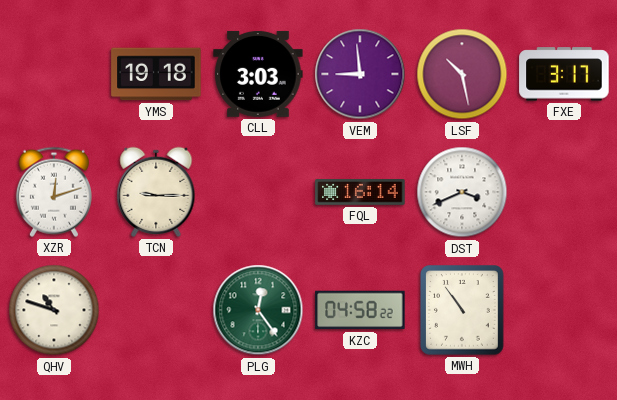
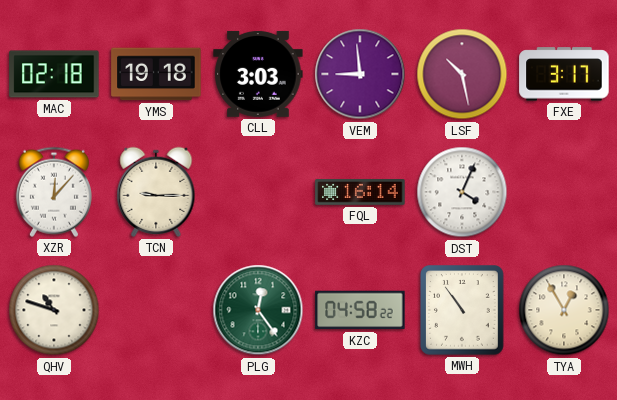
MAC: none -> 02:18 (54, 74)
XZR: 12:12 -> 12:07 (54, 192)
DST: 3:41 -> 4:04 (462, 192)
TYA: none -> 12:55 (564, 310)
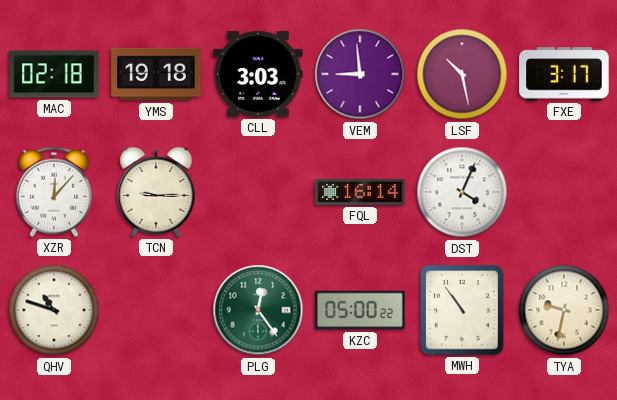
KZC: 04:58 -> 05:00 (360, 310)
TYA: 12:55 -> 9:32 (564, 310)
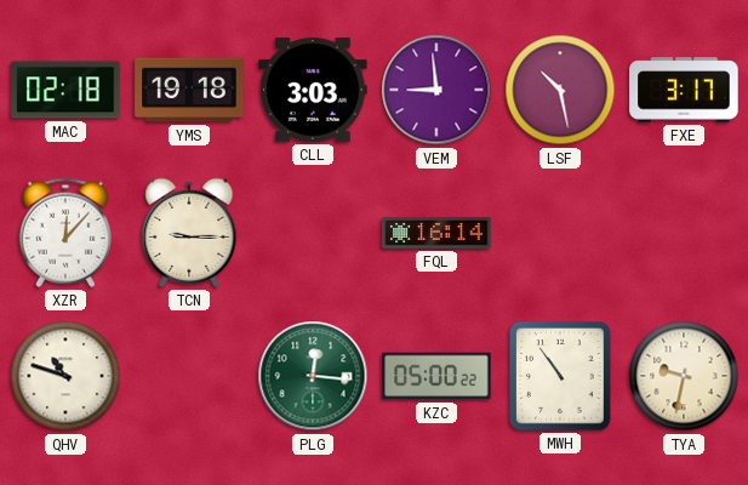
DST: 4:04 -> none (462, 192)
PLG: 12:24 -> 12:16 (313, 376)
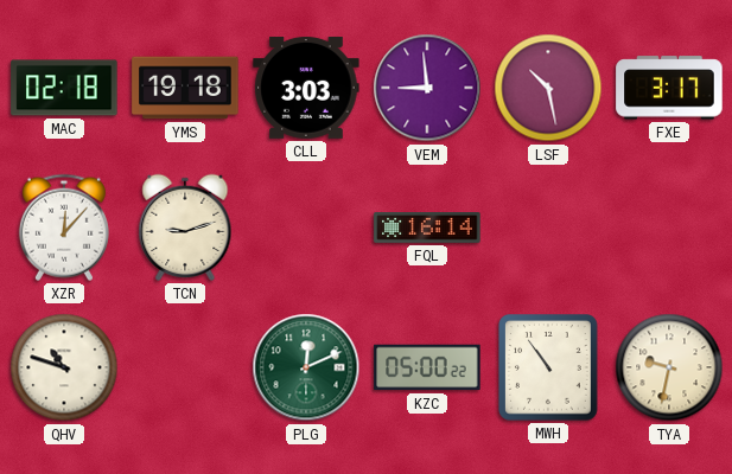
TCN: 9:15 -> 9:12 (185, 228)
PLG: 12:16 -> 12:11 (306, 367)
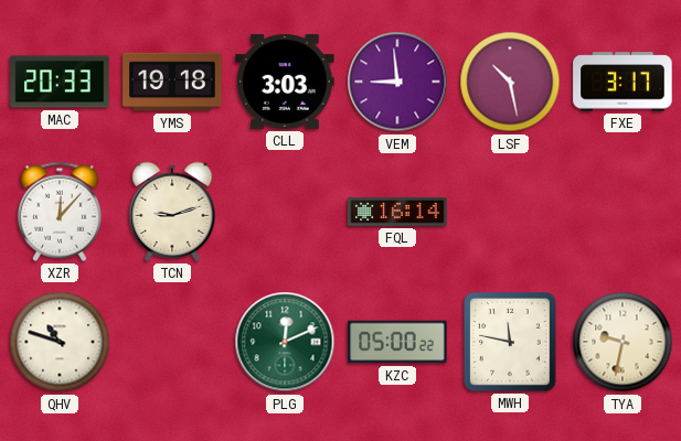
MAC: 02:18 -> 20:33 (60, 82)
MWH: 10:54 -> 11:47 (511, 343)
